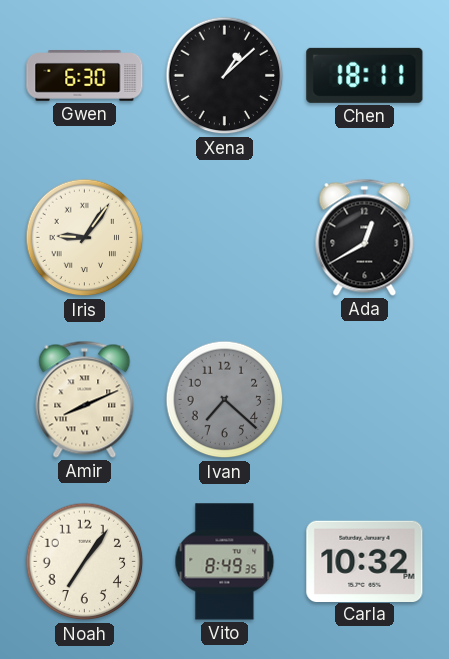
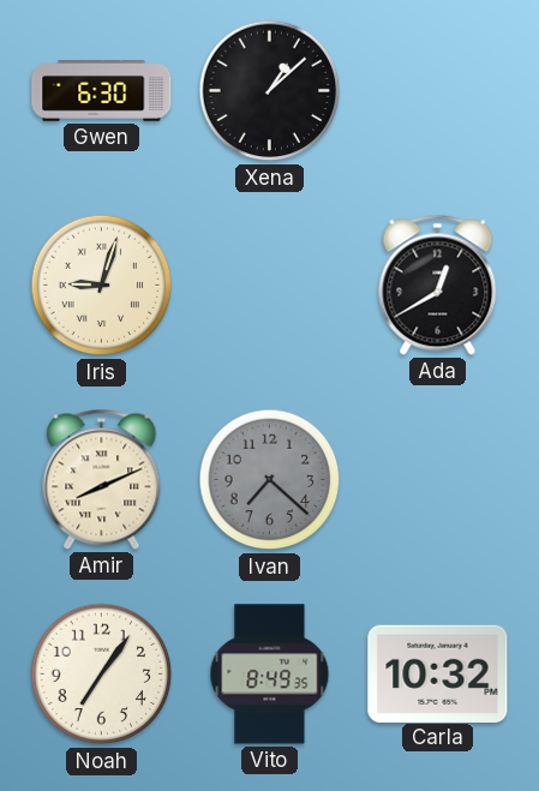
Chen: 18:11 -> none (365, 75)
Iris: 9:06 -> 9:03 (102, 286)
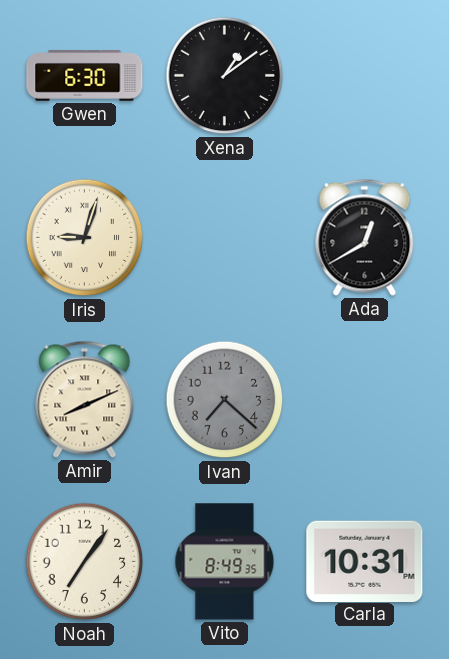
Xena: 1:08 -> 1:09 (225, 76)
Carla: 10:32 -> 10:31 (365, 561)
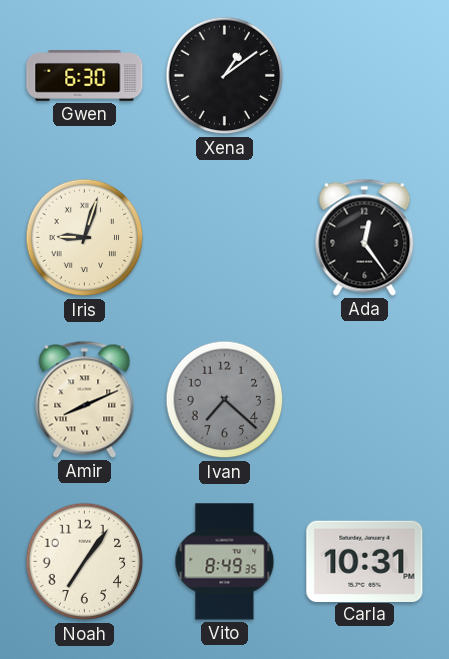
Ada: 12:40 -> 12:24 (365, 237)
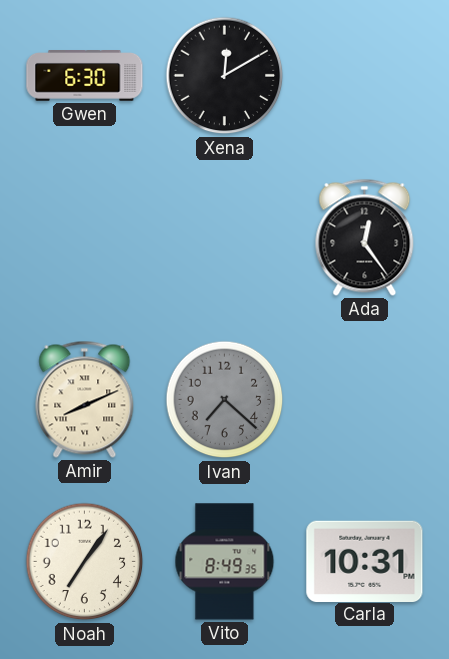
Xena: 1:09 -> 12:10 (225, 76)
Iris: 9:03 -> none (85, 238)
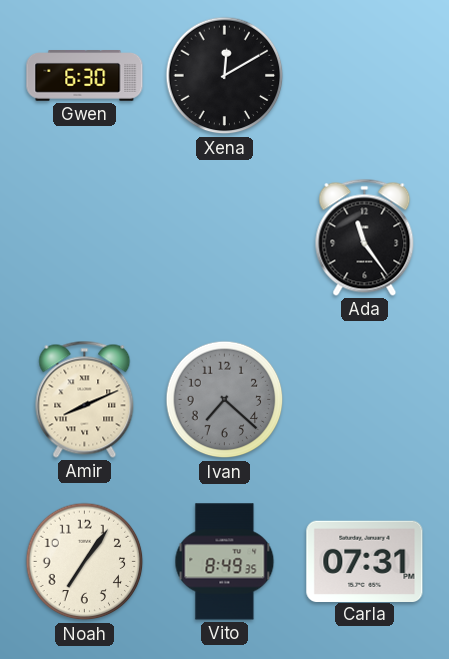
Ada: 12:24 -> 11:24 (365, 237)
Carla: 10:31 -> 07:31 (365, 561)
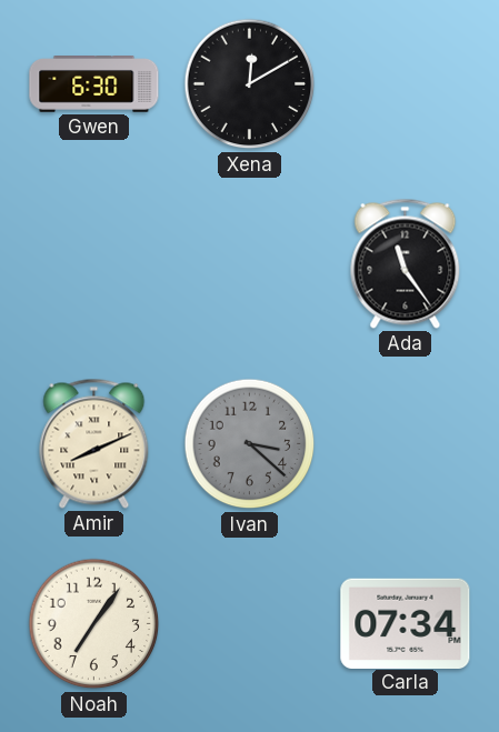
Ivan: 7:22 -> 3:22 (250, 444)
Vito: 8:49 -> none (225, 562)
Carla: 07:31 -> 07:34 (406, 623)
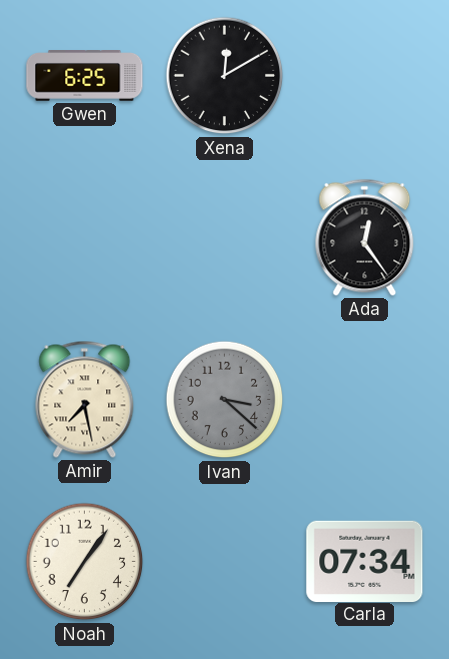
Gwen: 6:30 -> 6:25 (85, 76)
Ada: 11:24 -> 12:24 (365, 237)
Amir: 8:11 -> 7:28 (85, 399)
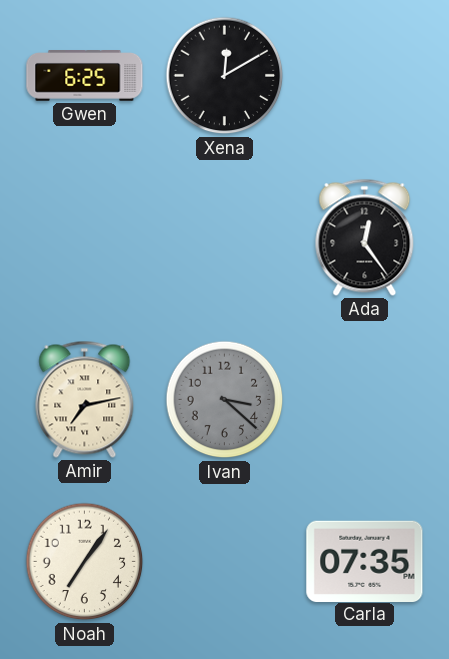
Amir: 7:28 -> 7:13 (85, 399)
Carla: 07:34 -> 07:35 (365, 561)
